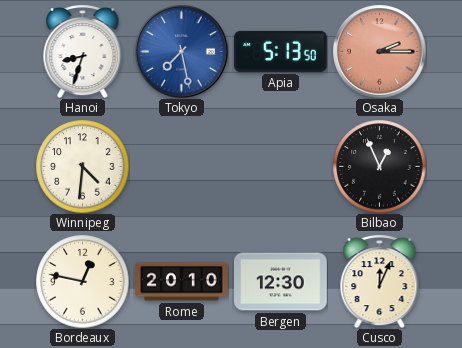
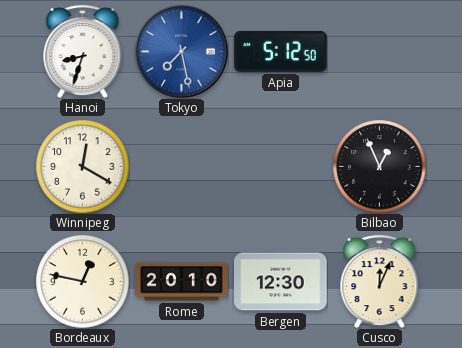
Apia: 5:13 -> 5:12 (281, 51)
Osaka: 2:15 -> none (379, 51)
Winnipeg: 4:31 -> 12:20 (82, 166)
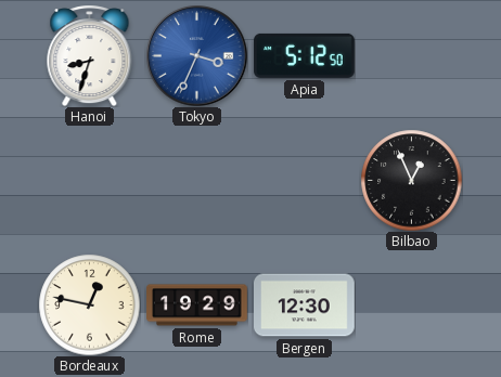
Tokyo: 7:28 -> 3:34 (196, 55)
Winnipeg: 12:20 -> none (82, 166)
Rome: 20:10 -> 19:29 (197, 305)
Cusco: 12:04 -> none (380, 281)
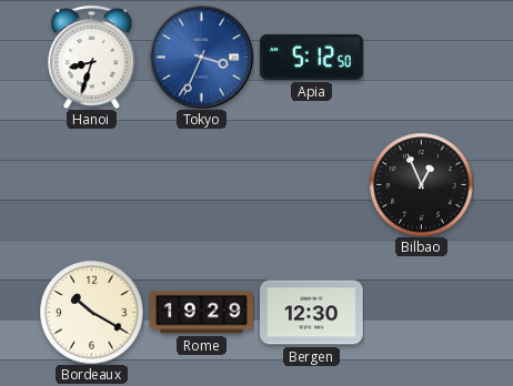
Bordeaux: 12:47 -> 10:20 (91, 312)
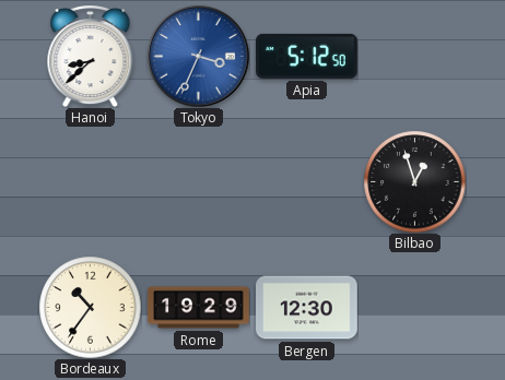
Hanoi: 8:33 -> 8:38 (91, 56)
Bilbao: 12:56 -> 12:57 (414, 181)
Bordeaux: 10:20 -> 10:36 (90, 307)
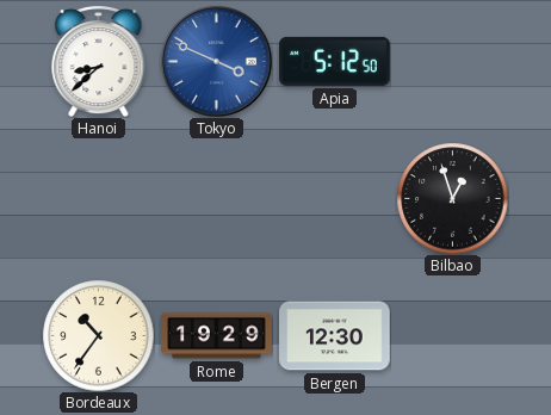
Tokyo: 3:34 -> 3:49 (216, 61)
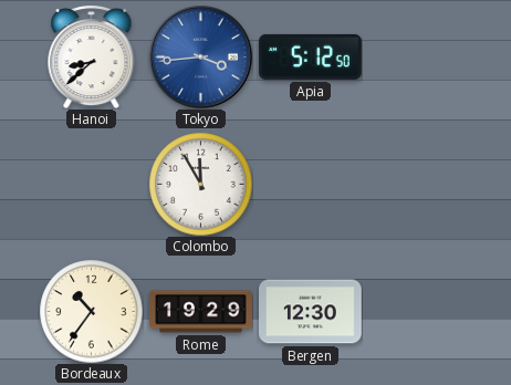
Tokyo: 3:49 -> 3:44 (200, 56)
Colombo: none -> 11:55 (200, 184)
Bilbao: 12:57 -> none (452, 198)
